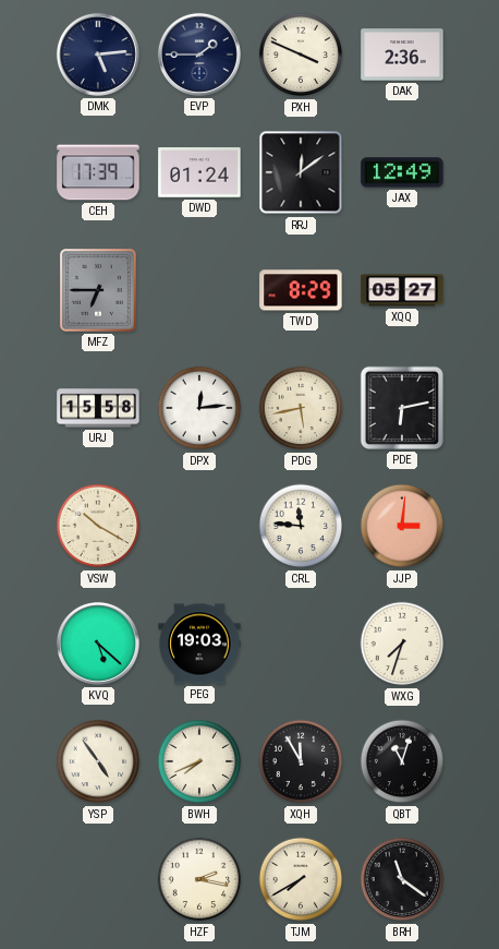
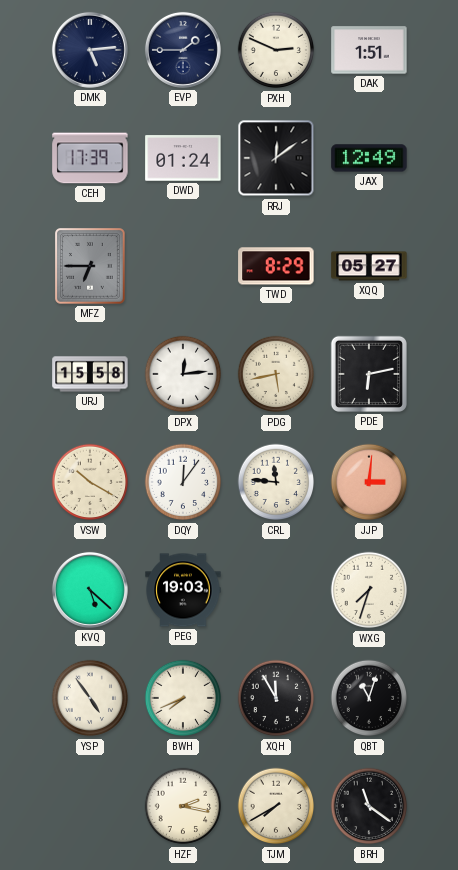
PXH: 3:49 -> 2:49 (276, 50)
DAK: 2:36 -> 1:51 (369, 50)
DQY: none -> 12:06 (183, 482)
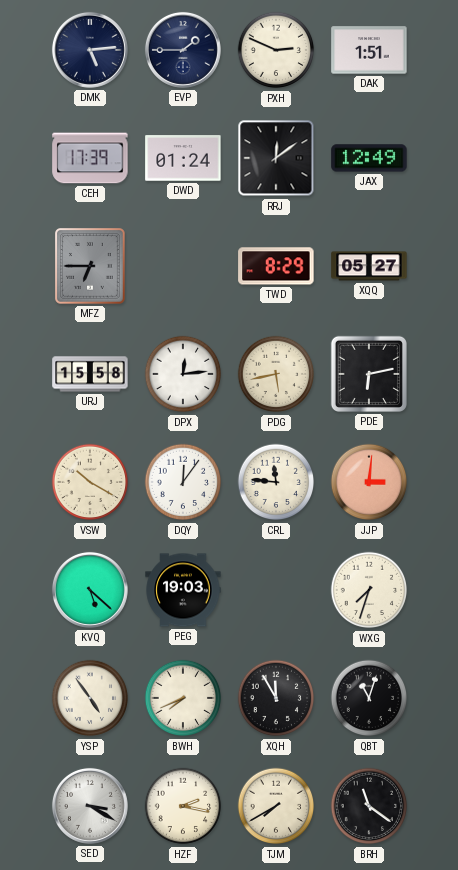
SED: none -> 3:20 (90, 806)
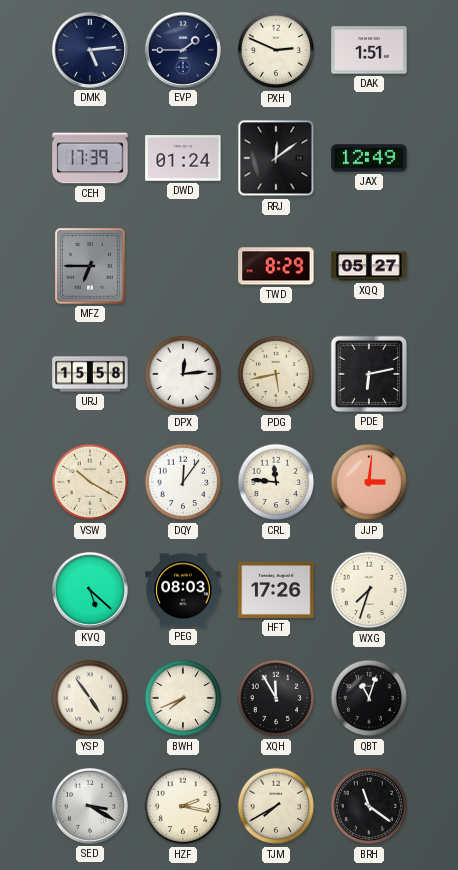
PEG: 19:03 -> 08:03 (183, 590)
HFT: none -> 17:26 (276, 590)
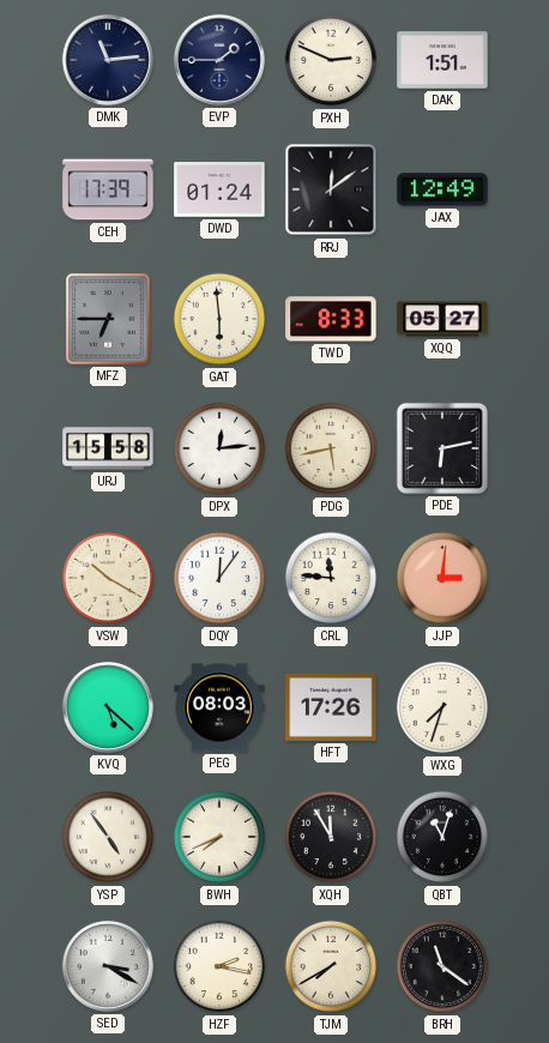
DMK: 5:14 -> 11:14 (108, 60)
GAT: none -> 5:59 (219, 319)
TWD: 8:29 -> 8:33 (331, 319)
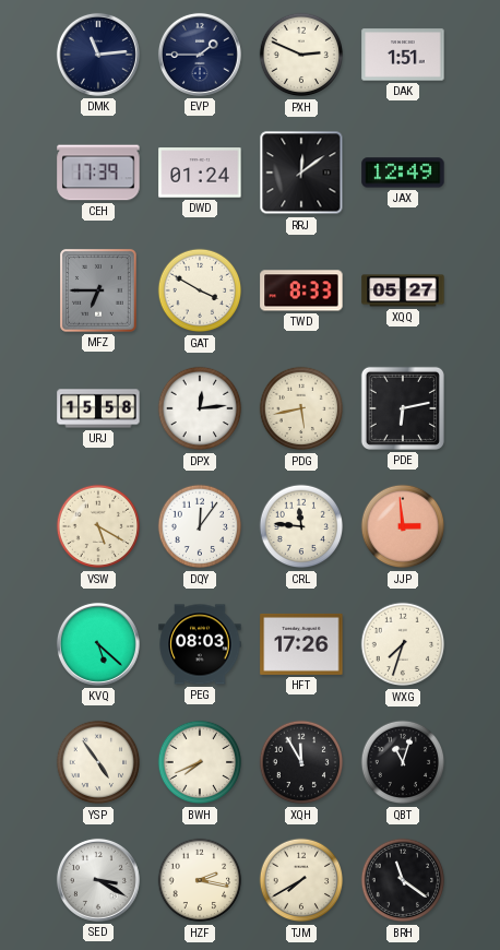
GAT: 5:59 -> 3:50 (200, 290)
VSW: 10:20 -> 5:20 (98, 526)
JJP: 3:01 -> 2:59 (403, 526)
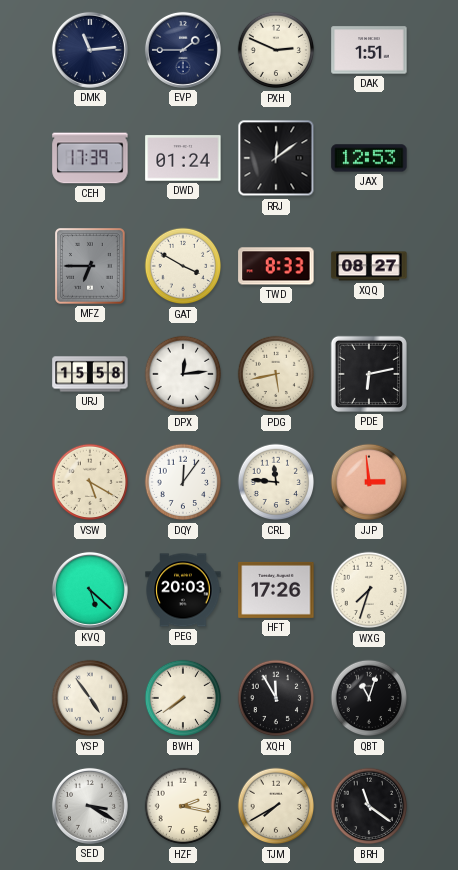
JAX: 12:49 -> 12:53 (369, 158)
XQQ: 05:27 -> 08:27 (369, 266)
PEG: 08:03 -> 20:03 (183, 590)
BWH: 7:41 -> 7:39 (183, 698)
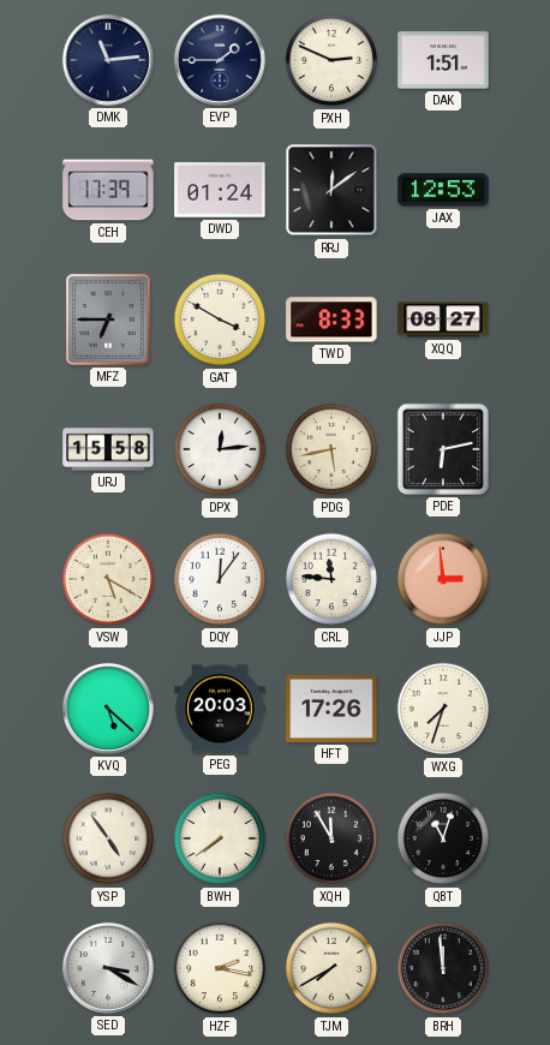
BRH: 11:21 -> 11:59 (443, 968)
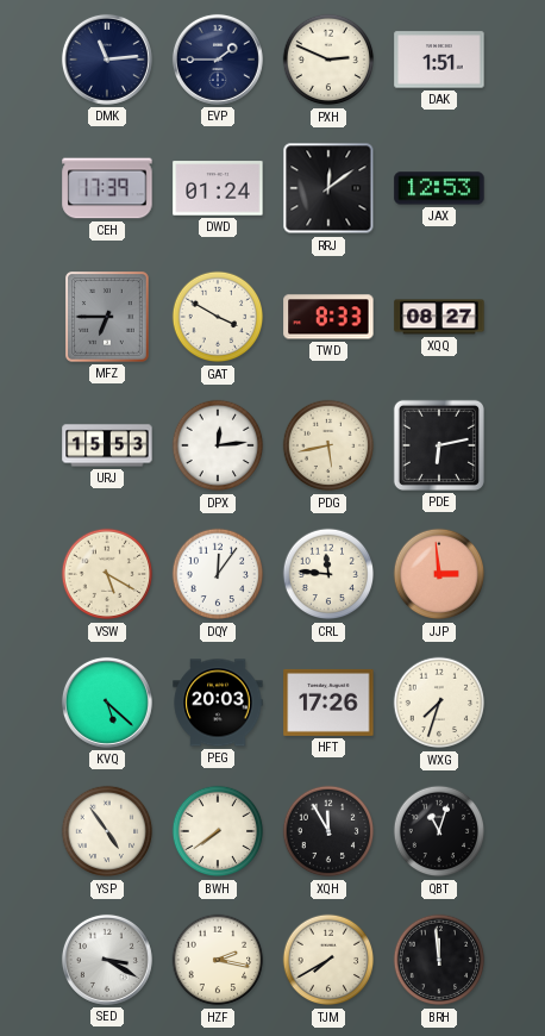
URJ: 15:58 -> 15:53 (107, 445)
